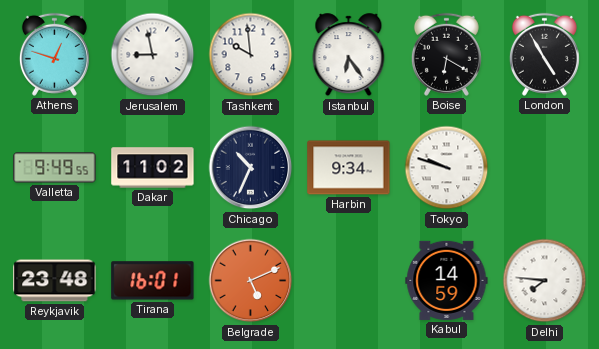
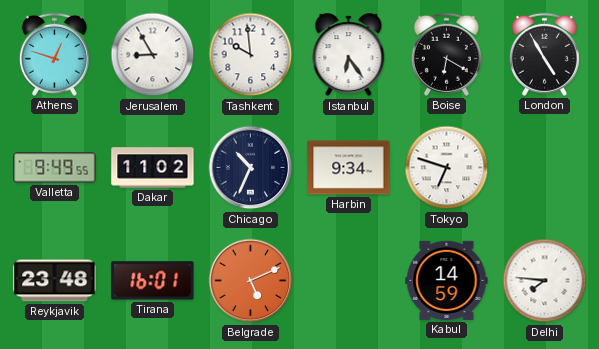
Jerusalem: 8:58 -> 8:55 (153, 55)
Tokyo: 9:48 -> 6:48 (447, 168)
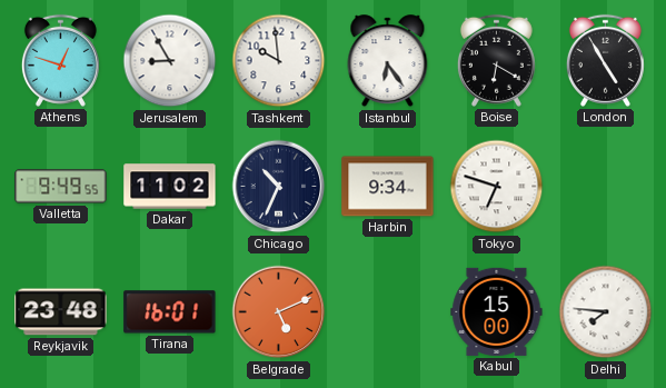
Kabul: 14:59 -> 15:00 (497, 311)
